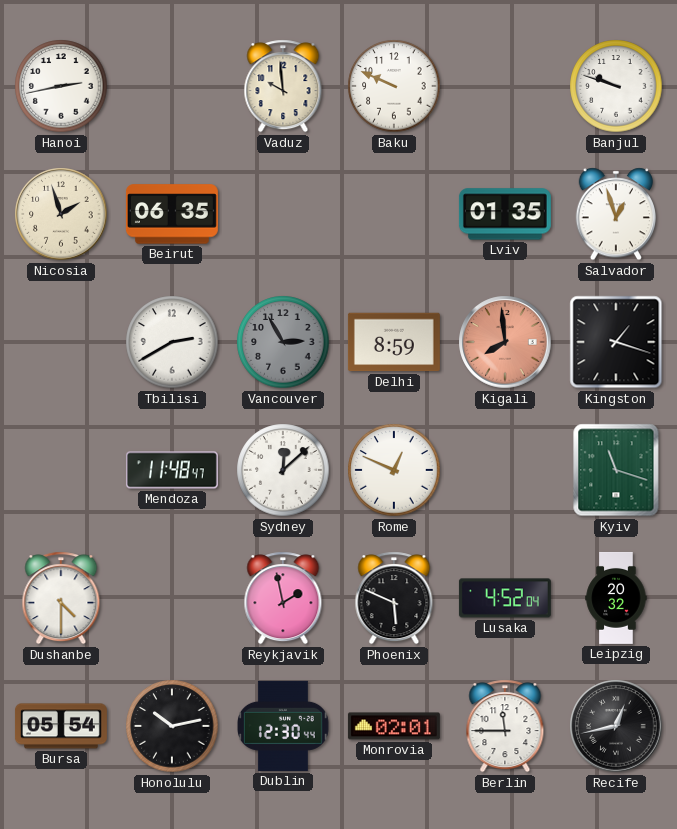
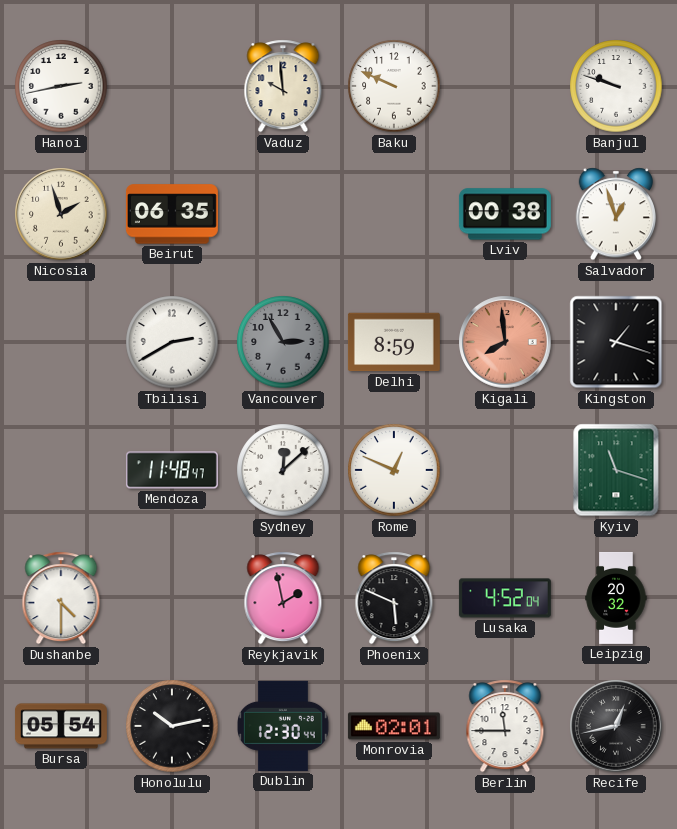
Lviv: 01:35 -> 00:38 (505, 214)
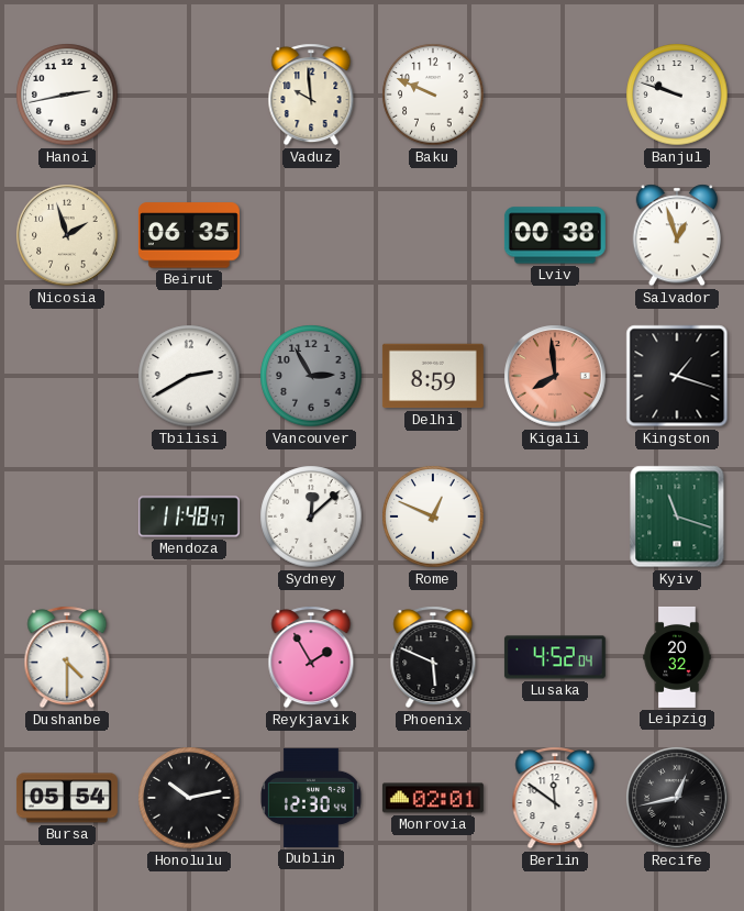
Reykjavik: 1:58 -> 1:55 (311, 657)
Berlin: 11:45 -> 11:51 (555, 798)
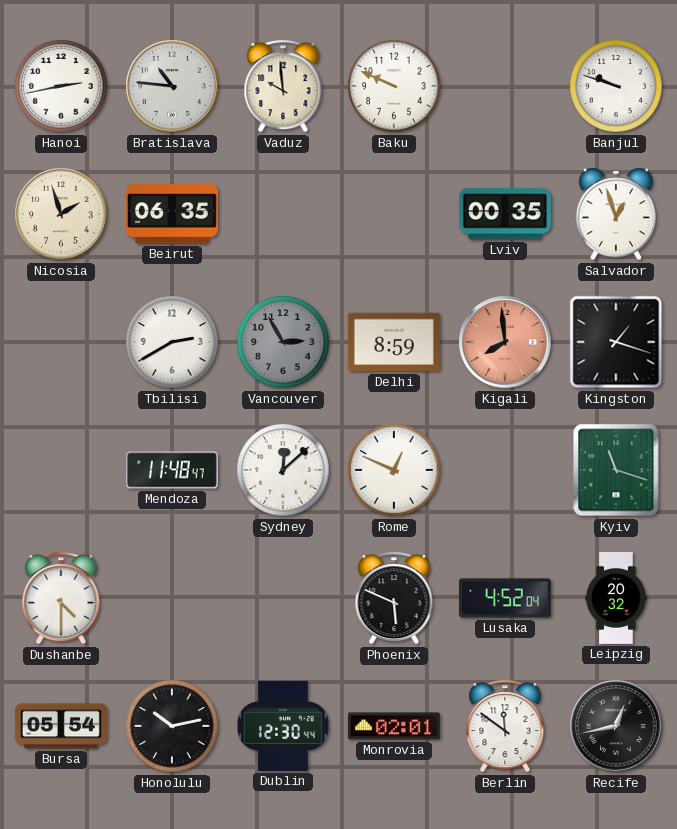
Bratislava: none -> 10:46 (172, 86)
Lviv: 00:38 -> 00:35 (505, 214)
Reykjavik: 1:55 -> none (311, 657)
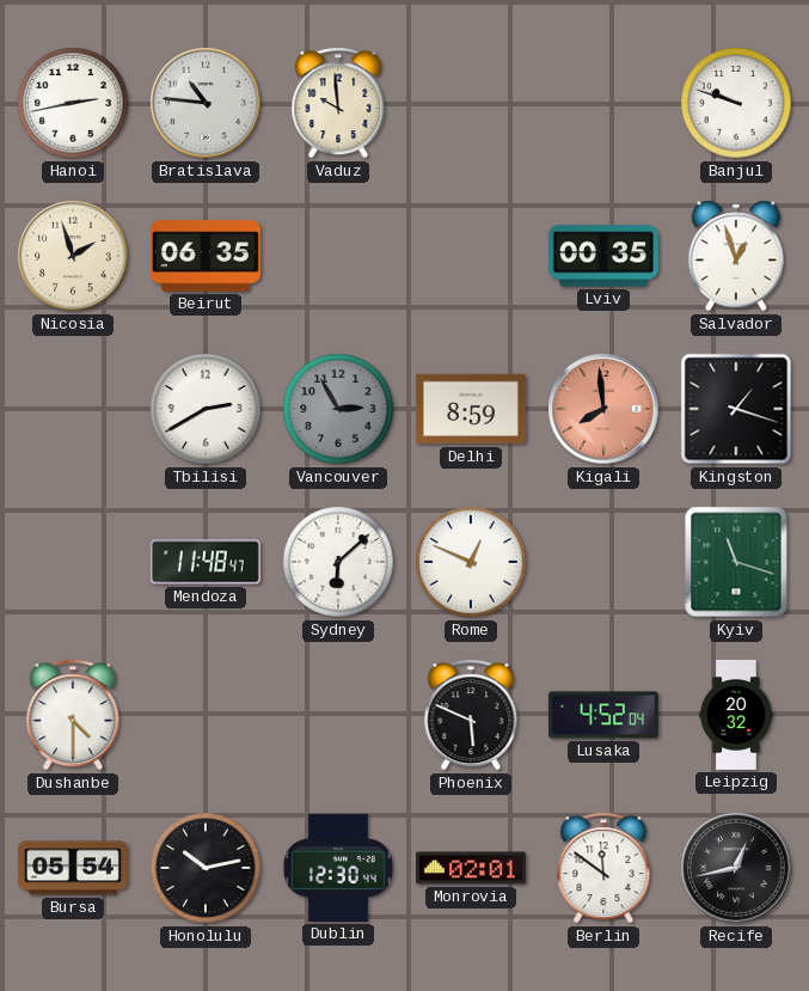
Baku: 9:49 -> none (394, 86)
Sydney: 12:08 -> 6:08 (338, 562)
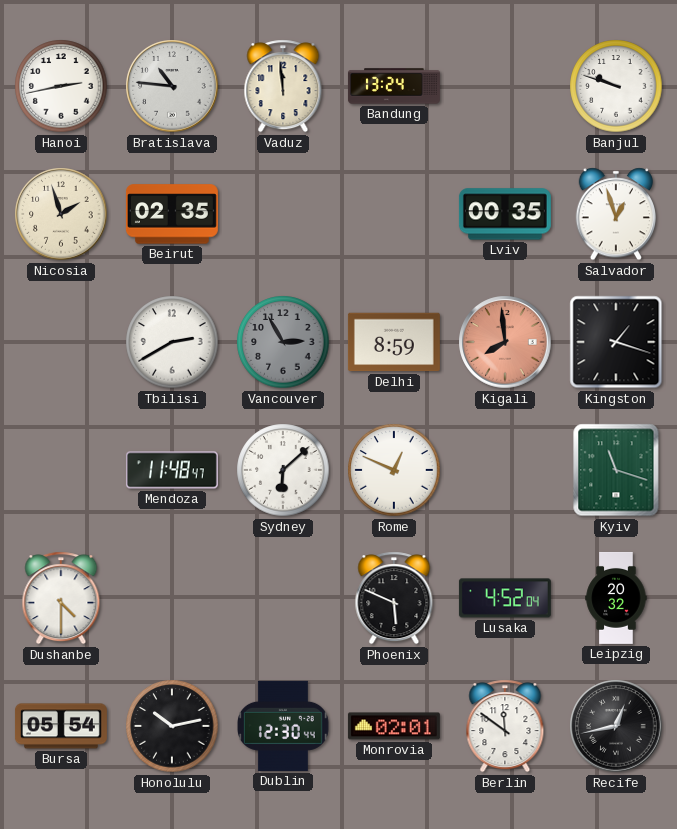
Vaduz: 9:59 -> 11:59 (283, 86)
Bandung: none -> 13:24 (394, 86)
Beirut: 06:35 -> 02:35 (172, 214)
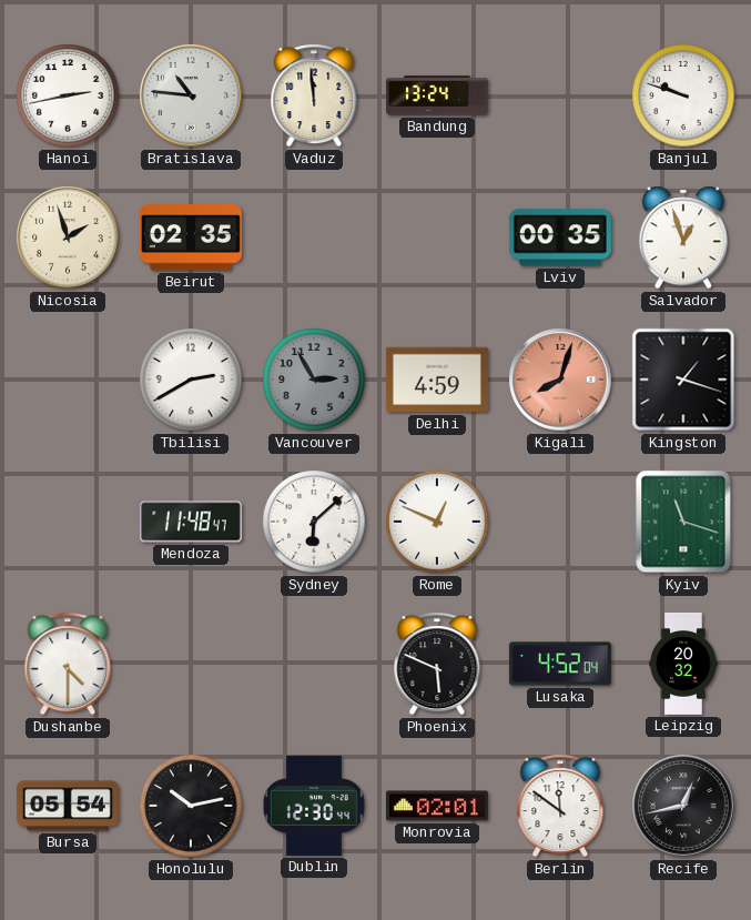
Delhi: 8:59 -> 4:59 (437, 380)
Kigali: 7:59 -> 8:03 (560, 380)
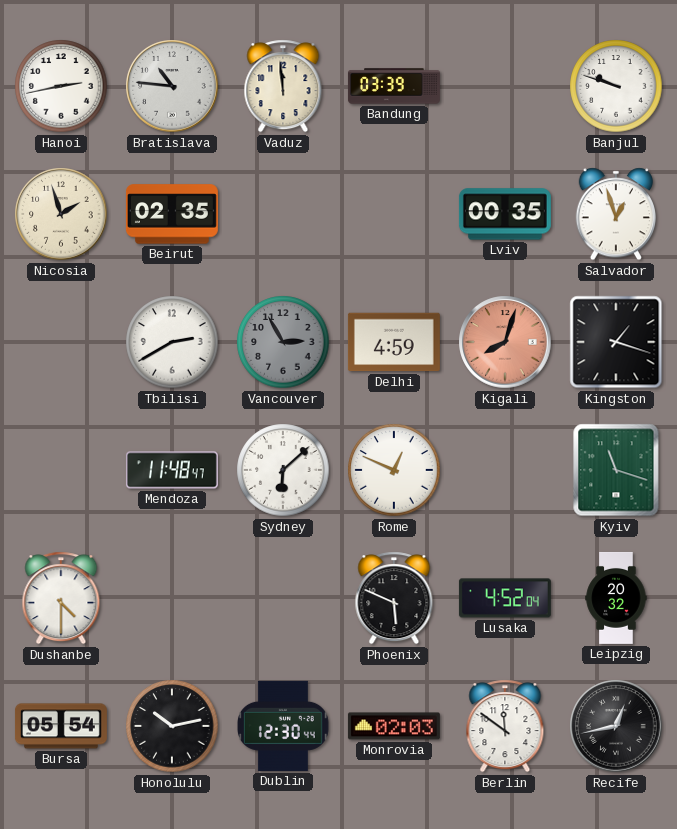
Bandung: 13:24 -> 03:39 (394, 86)
Monrovia: 02:01 -> 02:03 (394, 726)
